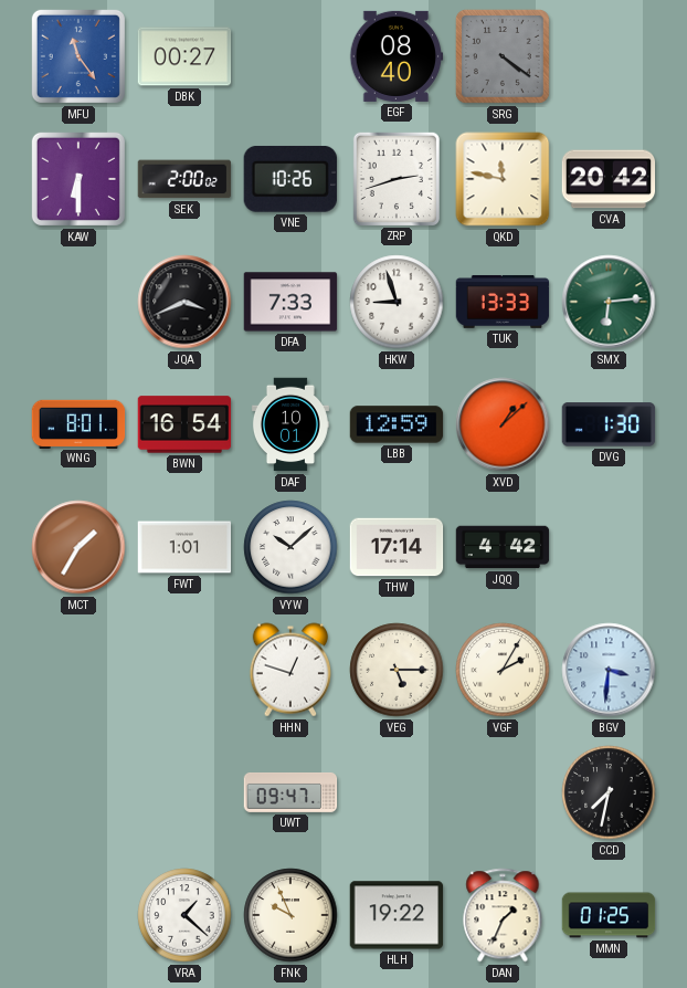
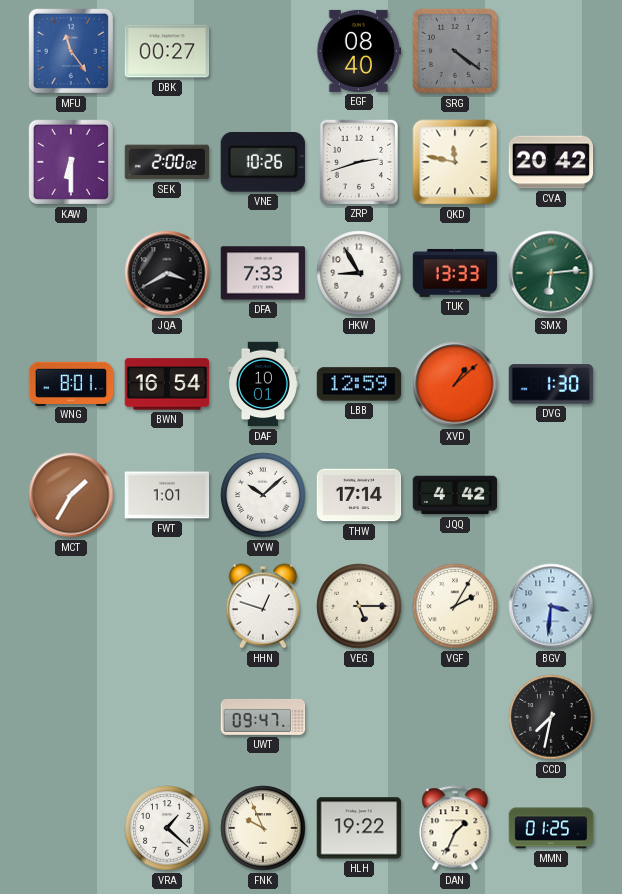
JQA: 3:41 -> 3:40 (167, 273)
HKW: 8:57 -> 8:55 (359, 273)
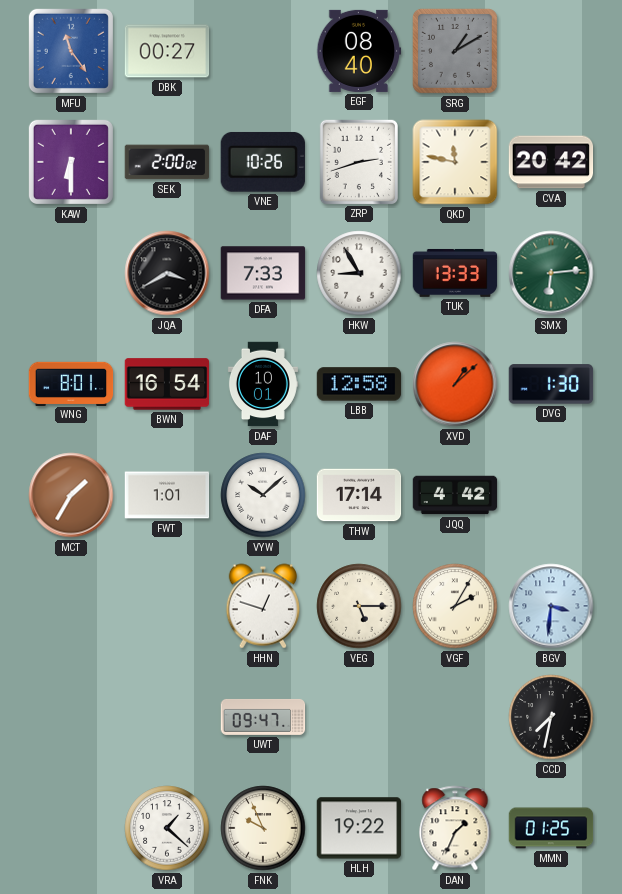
SRG: 4:21 -> 1:10 (455, 51)
LBB: 12:59 -> 12:58 (359, 384)
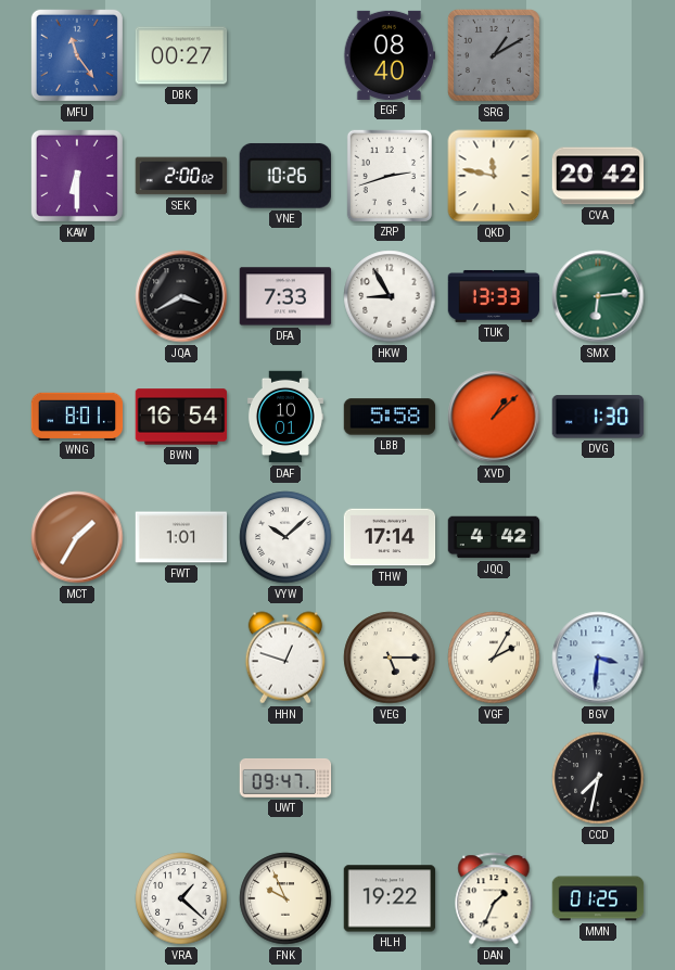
LBB: 12:58 -> 5:58 (390, 417)
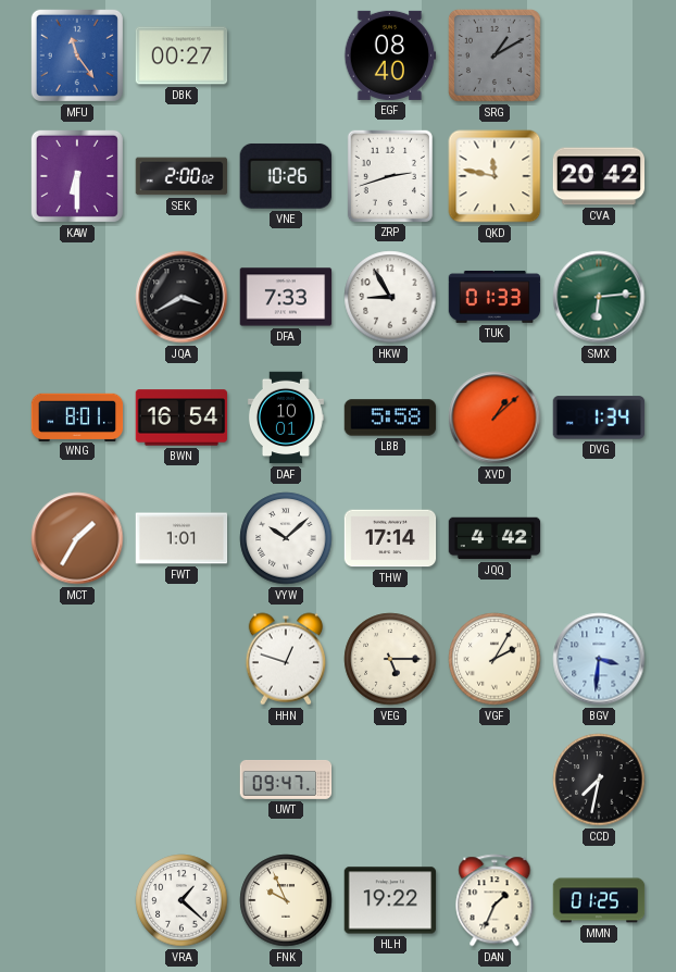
TUK: 13:33 -> 01:33 (495, 297)
DVG: 1:30 -> 1:34 (599, 418)
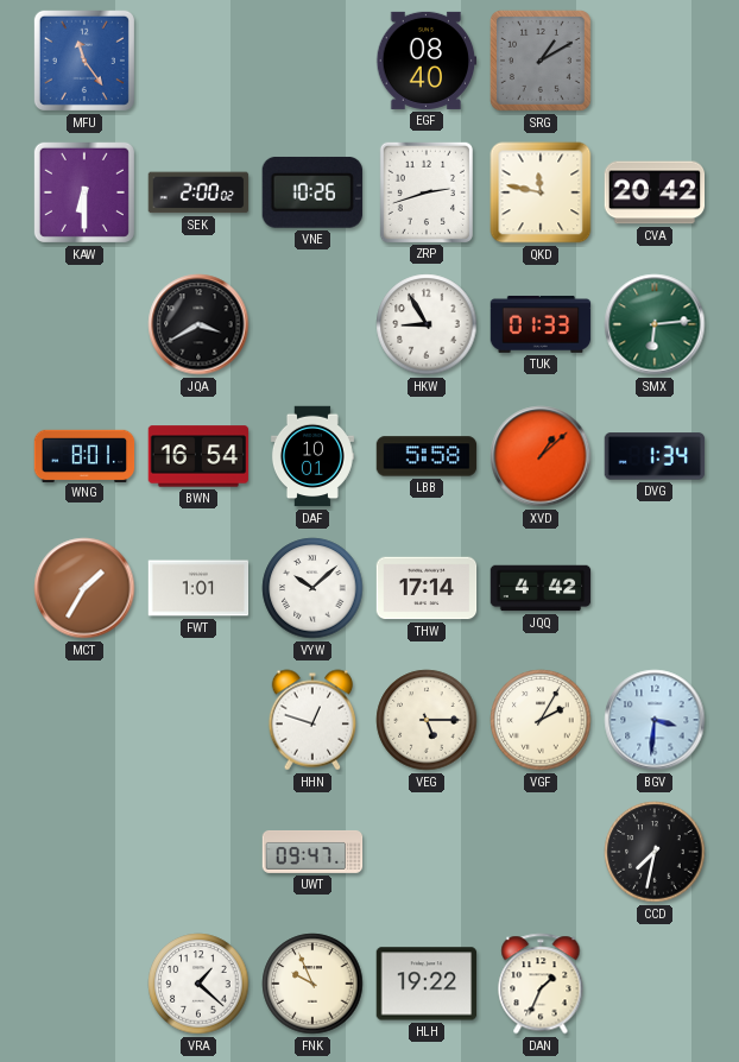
DBK: 00:27 -> none (181, 55)
DFA: 7:33 -> none (286, 297)
MMN: 01:25 -> none (599, 900)
